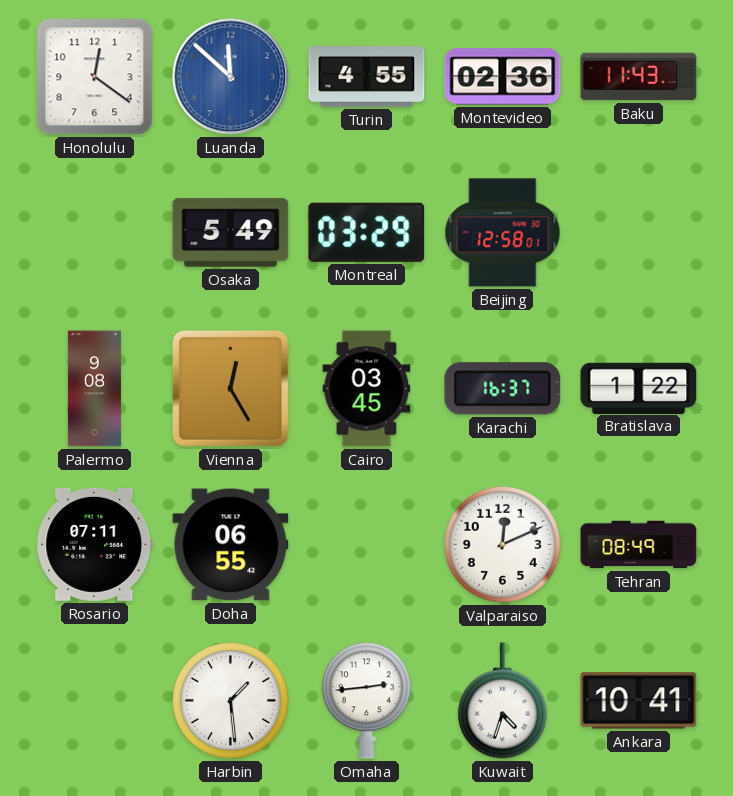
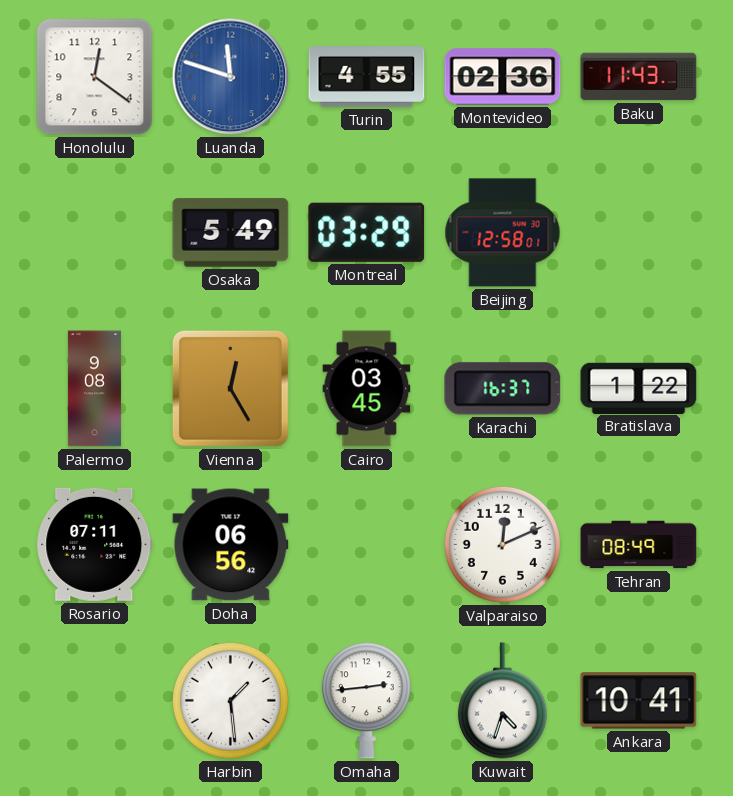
Luanda: 11:52 -> 11:48 (231, 77)
Doha: 06:55 -> 06:56 (231, 545)
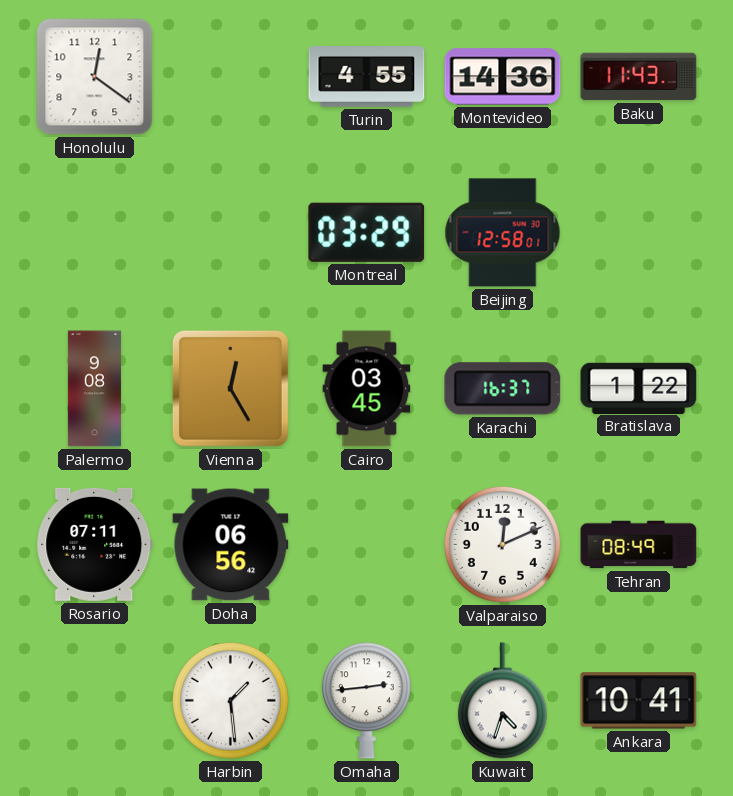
Luanda: 11:48 -> none (231, 77)
Montevideo: 02:36 -> 14:36 (503, 77)
Osaka: 5:49 -> none (231, 233)
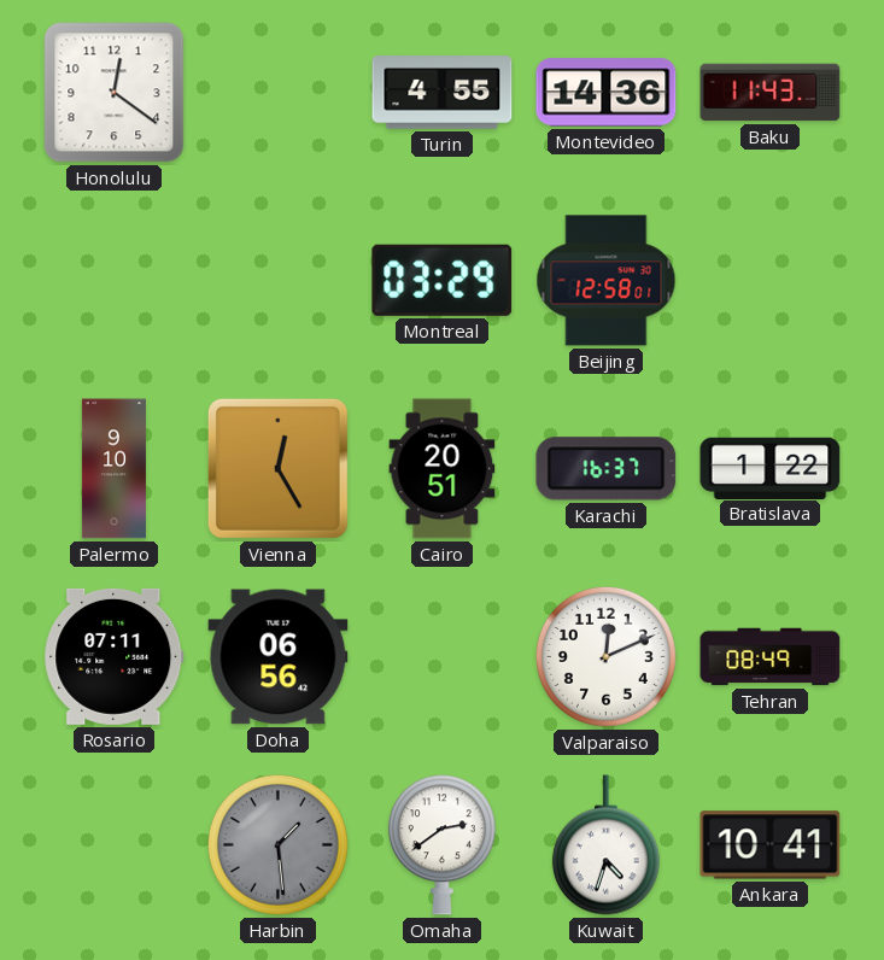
Palermo: 9:08 -> 9:10 (113, 469)
Cairo: 03:45 -> 20:51 (443, 469)
Harbin dial: white -> grey (277, 844)
Omaha: 2:44 -> 2:39 (441, 845)
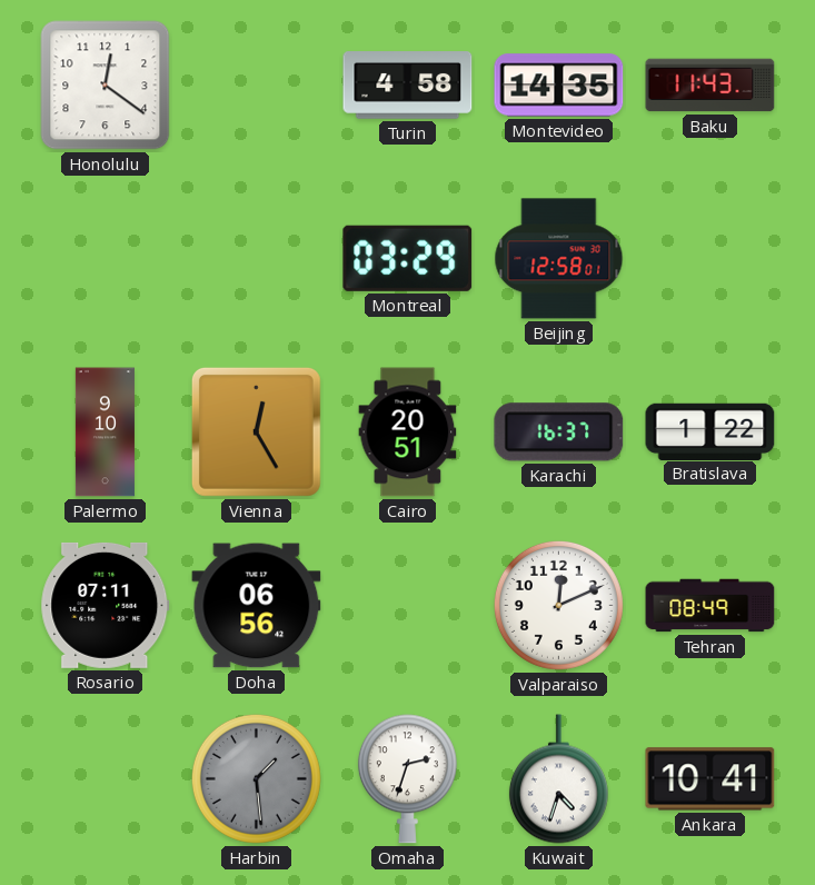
Turin: 4:55 -> 4:58 (408, 86)
Montevideo: 14:36 -> 14:35 (559, 86)
Omaha: 2:39 -> 2:33 (407, 779)
